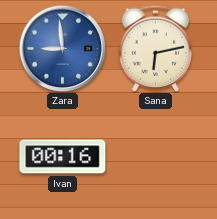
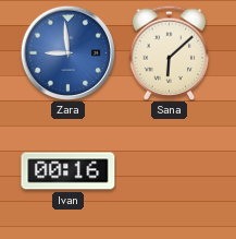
Sana: 6:13 -> 6:08 (170, 52)
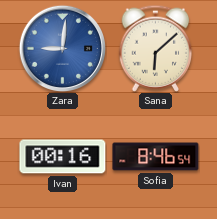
Zara: 8:59 -> 9:01 (62, 48)
Sofia: none -> 8:46 (156, 157)
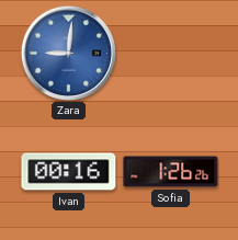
Sana: 6:08 -> none (156, 48)
Sofia: 8:46 -> 1:26 (171, 172)
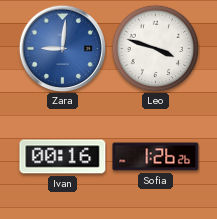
Leo: none -> 3:48 (155, 48)
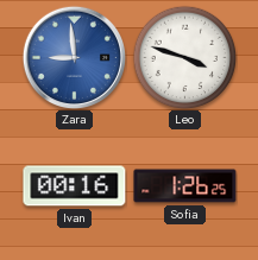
Zara: 9:01 -> 8:59 (74, 57)
Sofia: 1:26:26 -> 1:26:25 (185, 186)
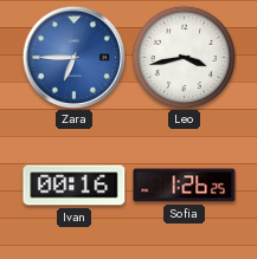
Zara: 8:59 -> 6:45 (73, 57)
Leo: 3:48 -> 3:43 (184, 57)
